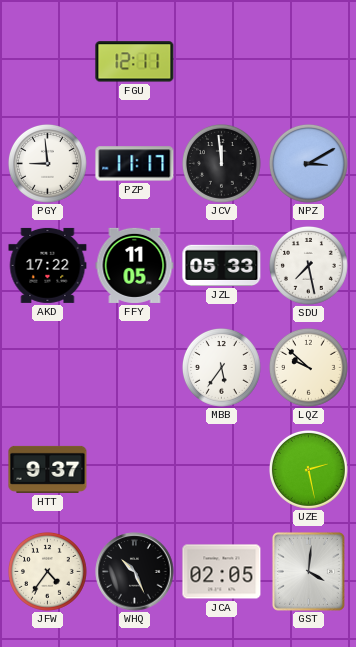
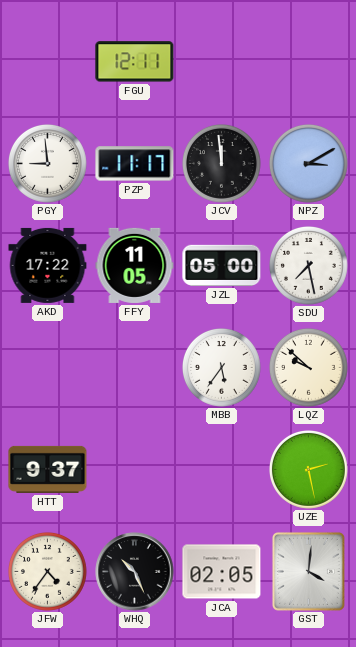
JZL: 05:33 -> 05:00 (222, 265)
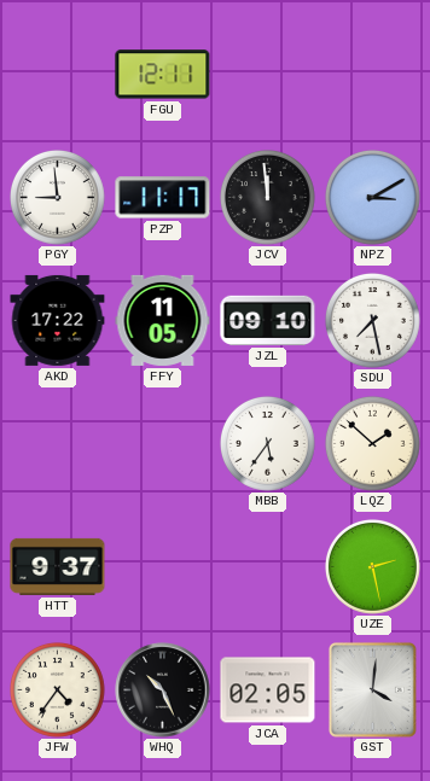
JZL: 05:00 -> 09:10 (268, 320)
LQZ: 9:52 -> 1:52 (373, 444)
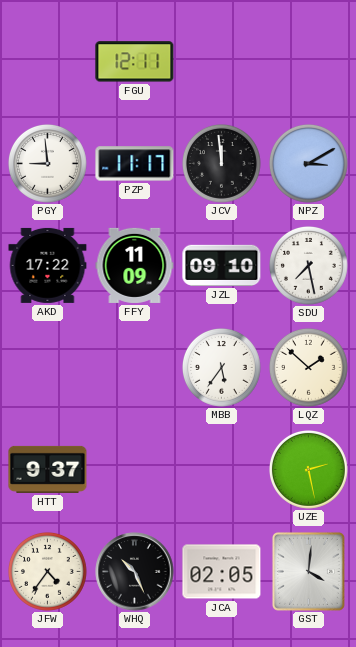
FFY: 11:05 -> 11:09 (135, 265)
